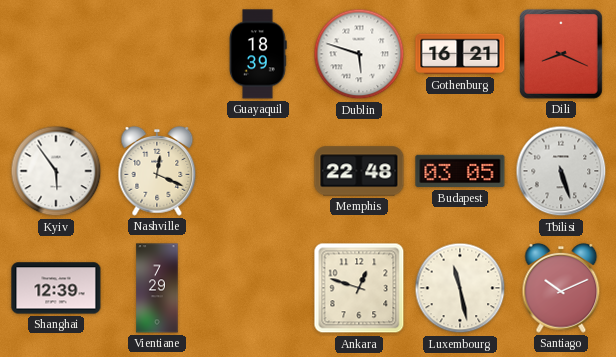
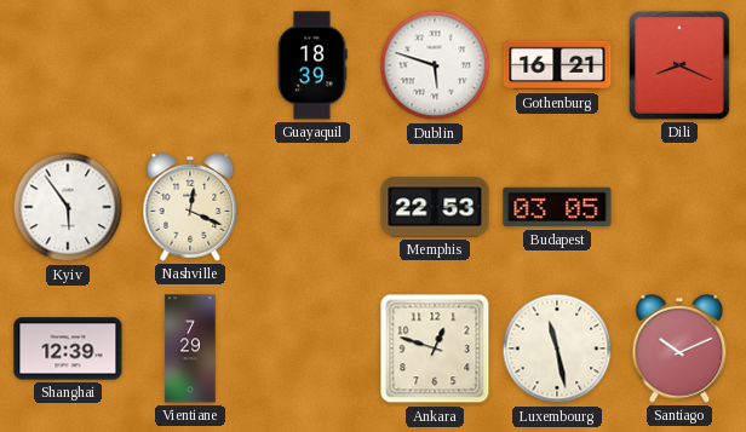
Memphis: 22:48 -> 22:53 (435, 207)
Tbilisi: 5:27 -> none (561, 171)
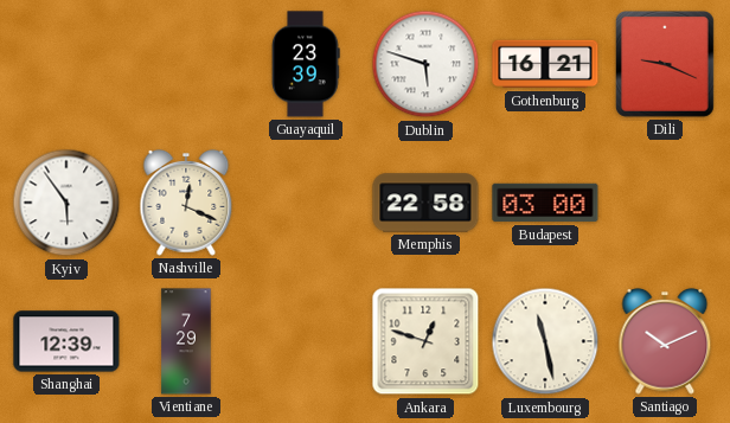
Guayaquil: 18:39 -> 23:39 (306, 64)
Dili: 8:19 -> 9:19 (665, 64)
Memphis: 22:53 -> 22:58 (425, 203)
Budapest: 03:05 -> 03:00 (545, 203)
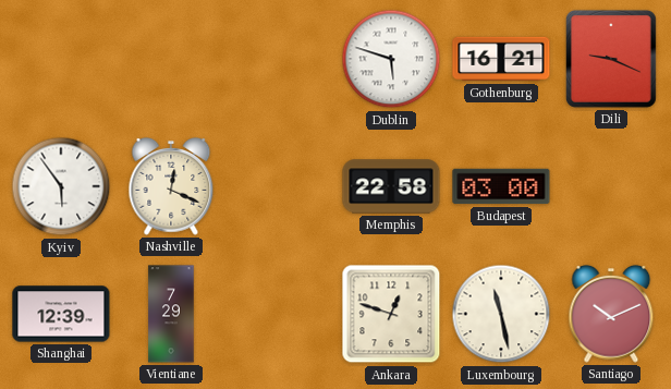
Guayaquil: 23:39 -> none (306, 64)
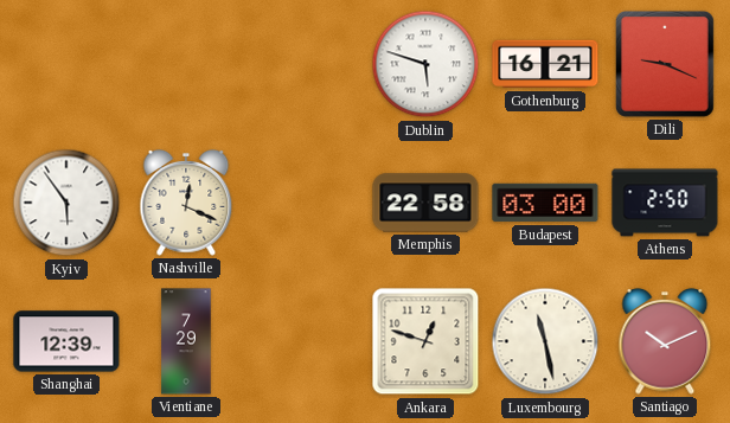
Athens: none -> 2:50 (665, 203)
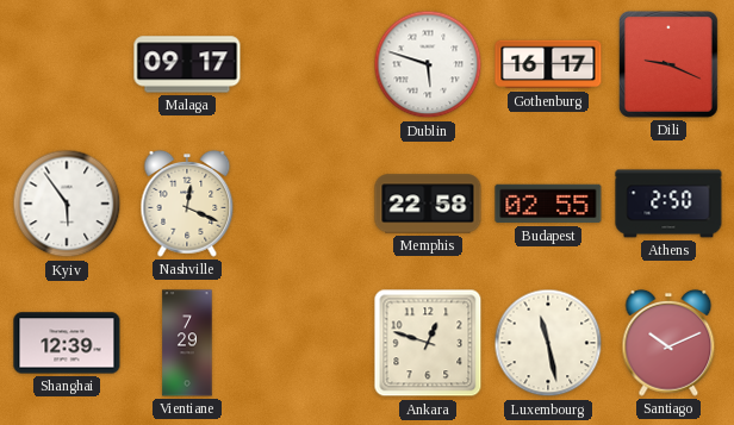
Malaga: none -> 09:17 (187, 64)
Gothenburg: 16:21 -> 16:17 (548, 64)
Budapest: 03:00 -> 02:55 (548, 204)
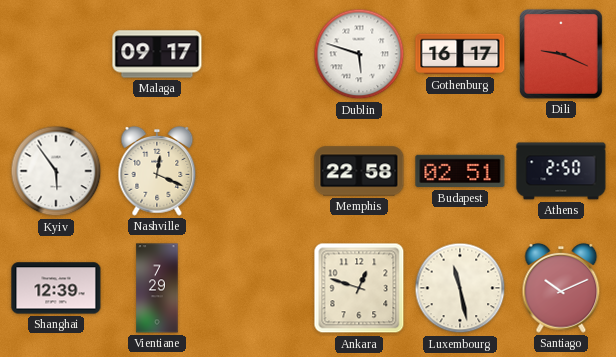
Budapest: 02:55 -> 02:51 (460, 171)
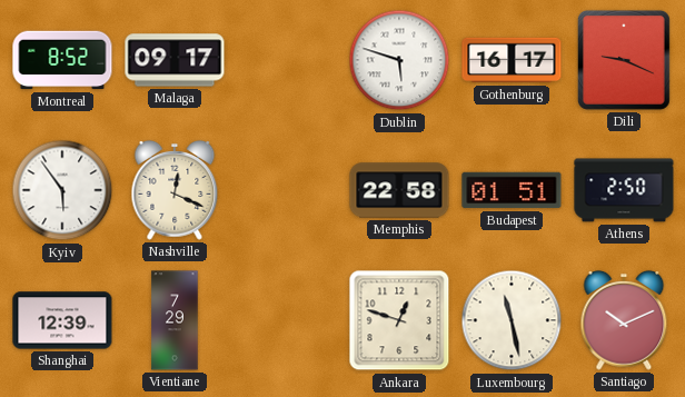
Montreal: none -> 8:52 (62, 60)
Budapest: 02:51 -> 01:51 (512, 190)
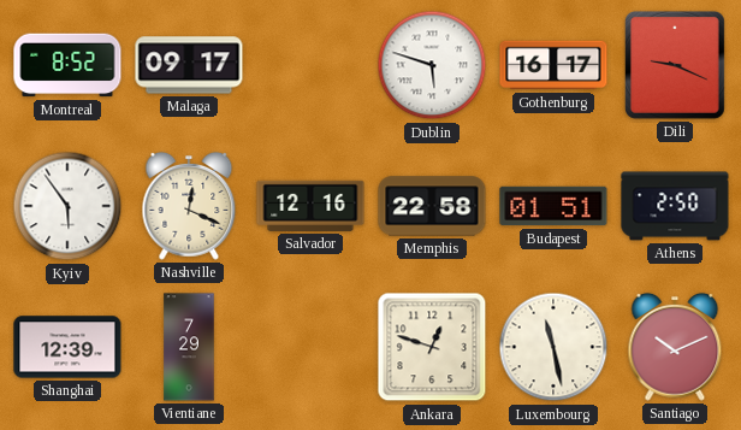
Salvador: none -> 12:16 (310, 206)
